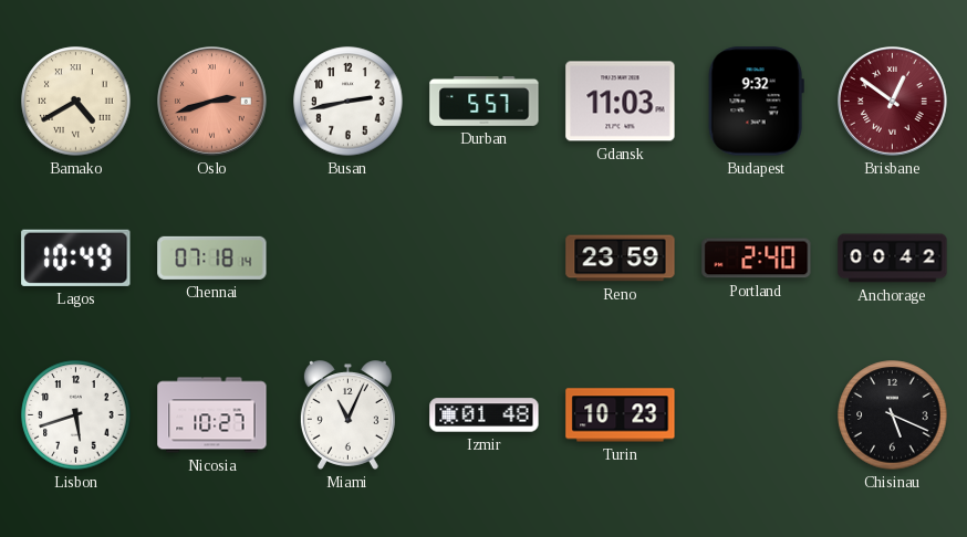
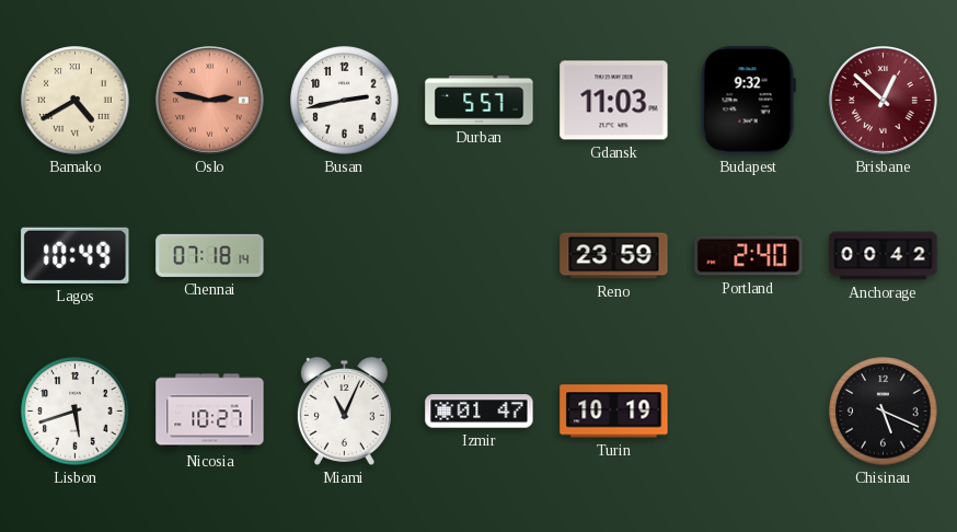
Oslo: 2:42 -> 2:47 (210, 101)
Brisbane: 12:51 -> 12:52 (884, 101)
Izmir: 01:48 -> 01:47 (480, 412)
Turin: 10:23 -> 10:19 (614, 412)
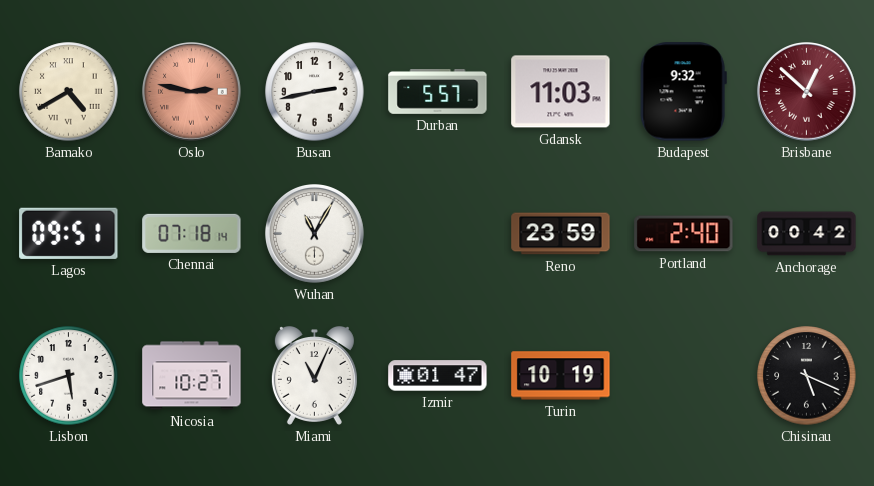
Lagos: 10:49 -> 09:51 (69, 233)
Wuhan: none -> 11:05 (315, 234)
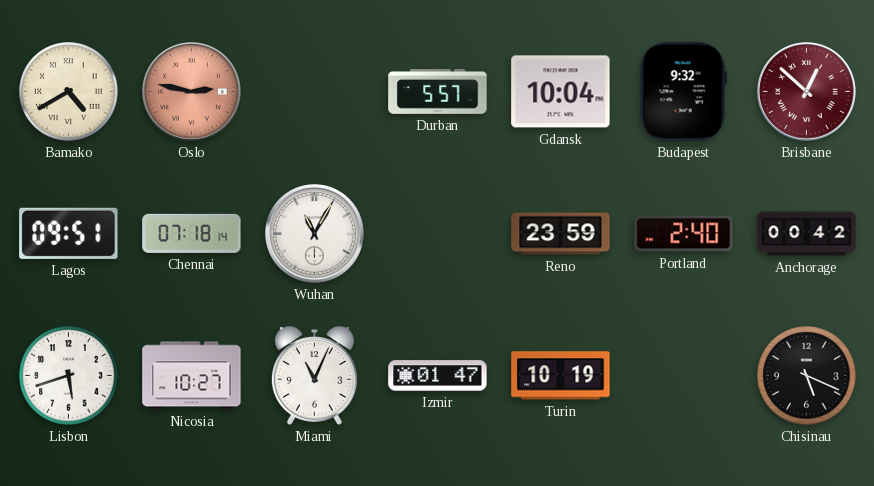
Busan: 2:43 -> none (315, 92)
Gdansk: 11:03 -> 10:04 (561, 92)
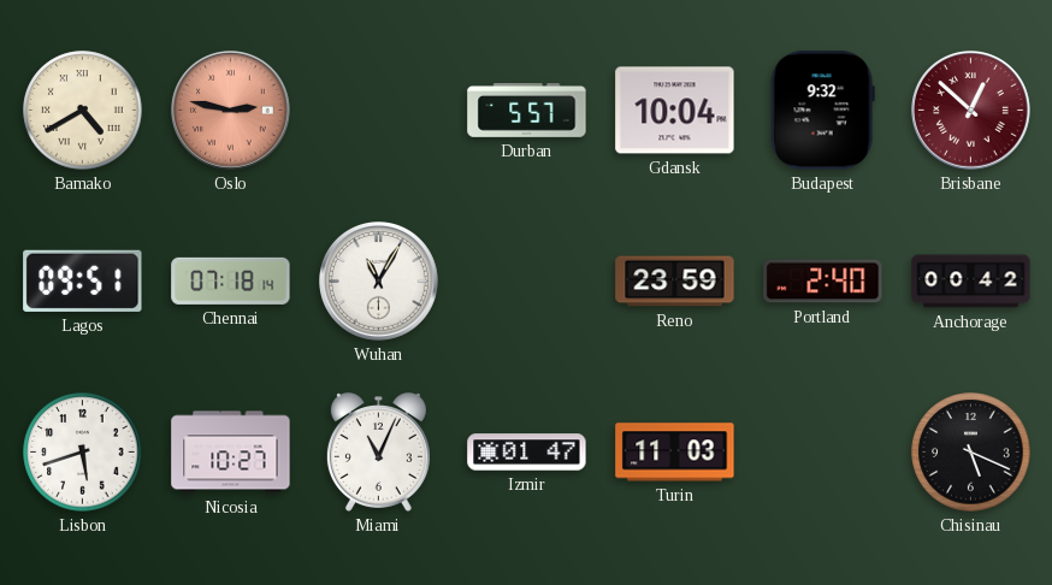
Turin: 10:19 -> 11:03 (675, 453)
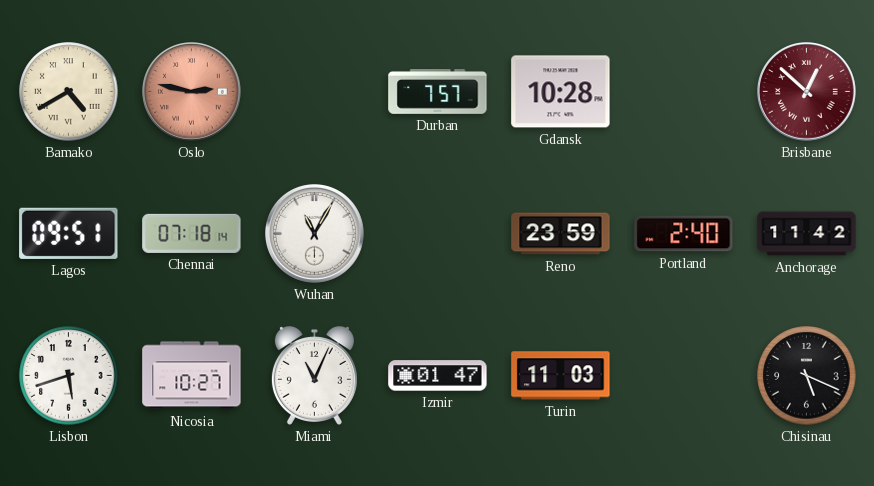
Durban: 5:57 -> 7:57 (438, 92)
Gdansk: 10:04 -> 10:28 (561, 92)
Budapest: 9:32 -> none (822, 111)
Anchorage: 00:42 -> 11:42 (807, 234)
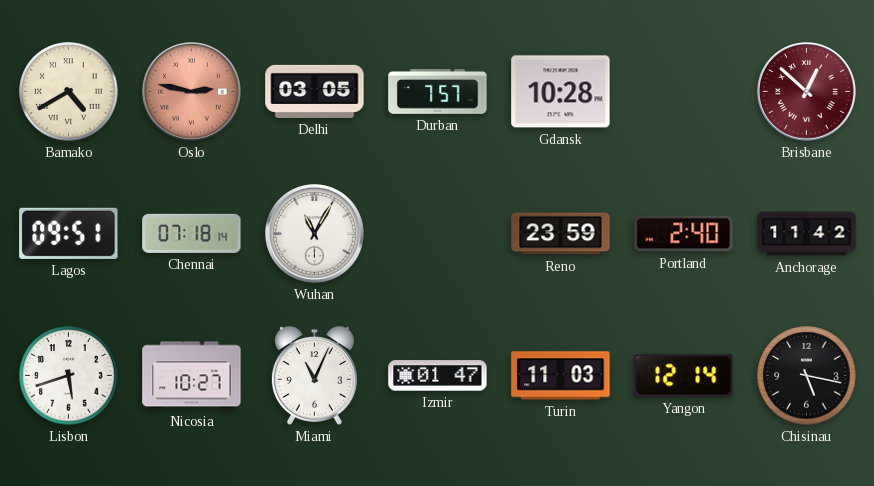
Delhi: none -> 03:05 (315, 91)
Yangon: none -> 12:14 (684, 376)
Chisinau: 5:19 -> 5:17 (807, 376)
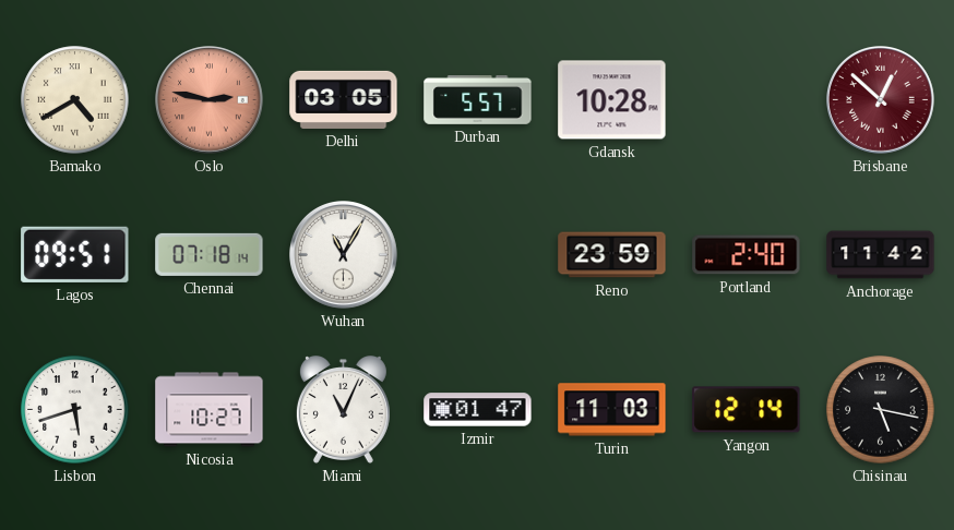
Durban: 7:57 -> 5:57 (478, 100)
